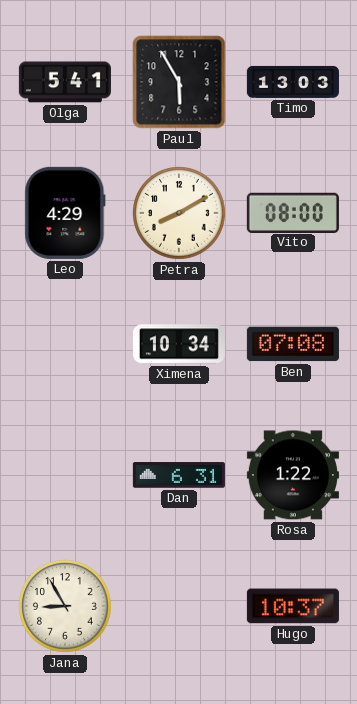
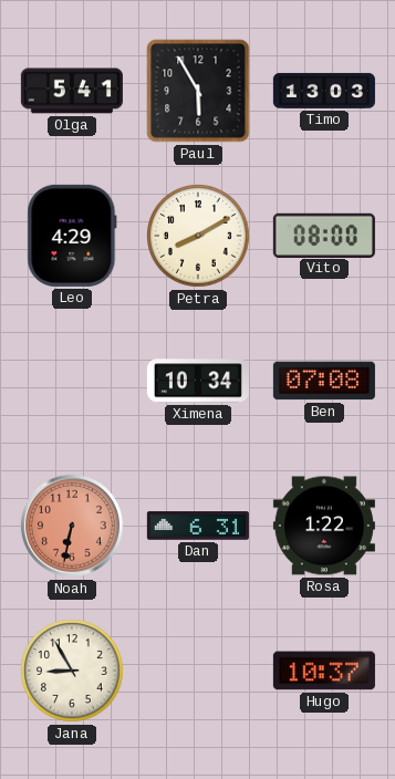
Noah: none -> 6:32 (72, 526)
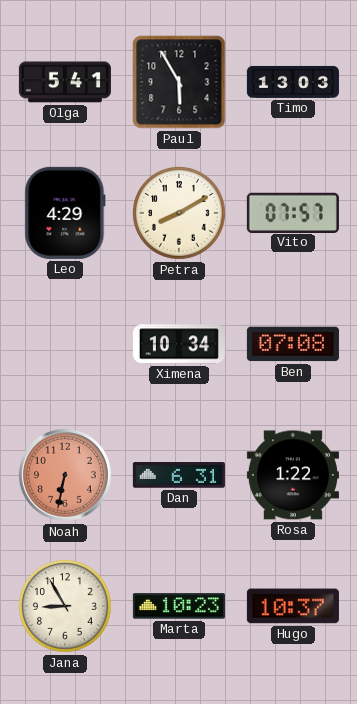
Vito: 08:00 -> 07:57 (293, 212)
Marta: none -> 10:23 (179, 606)
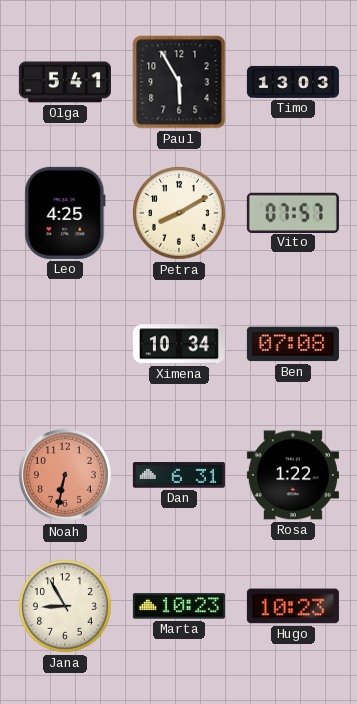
Leo: 4:29 -> 4:25 (65, 213)
Hugo: 10:37 -> 10:23 (293, 606)
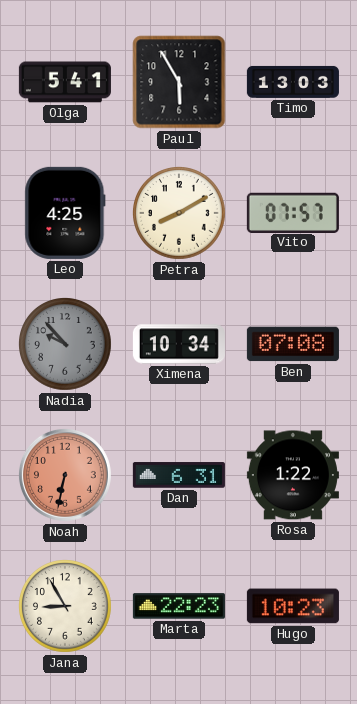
Nadia: none -> 9:53 (66, 345)
Marta: 10:23 -> 22:23 (179, 606)
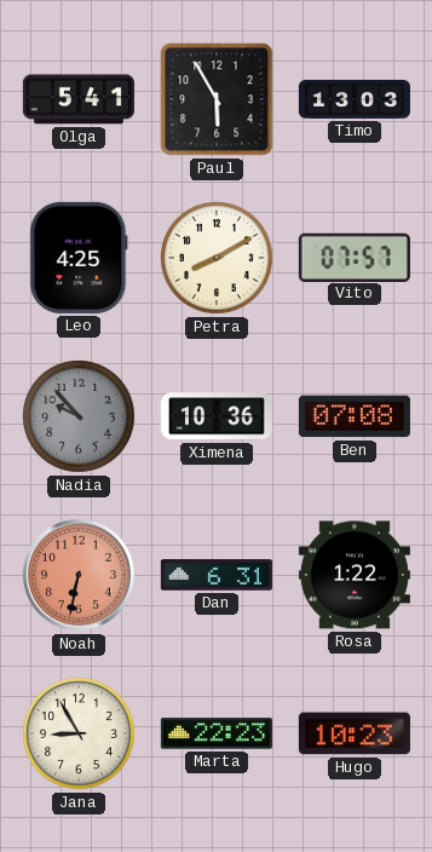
Ximena: 10:34 -> 10:36 (217, 416)
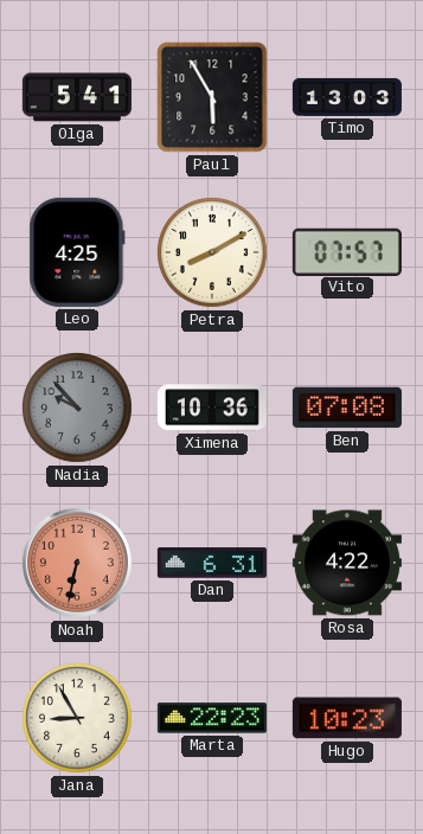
Rosa: 1:22 -> 4:22 (347, 563)
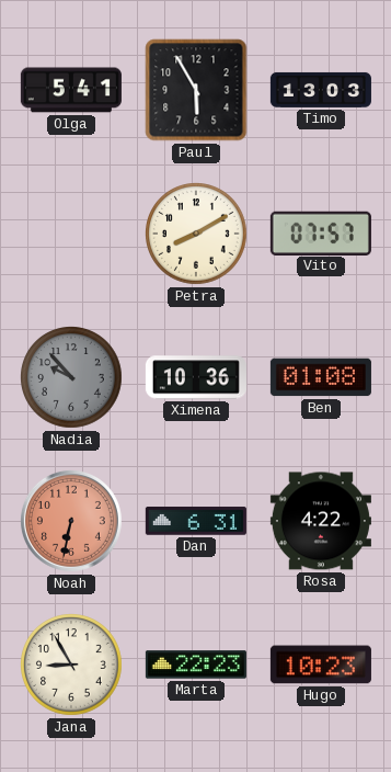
Leo: 4:25 -> none (77, 252)
Ben: 07:08 -> 01:08 (321, 377)
